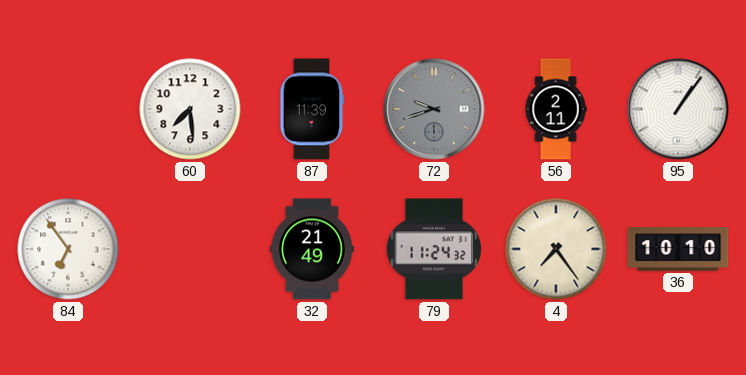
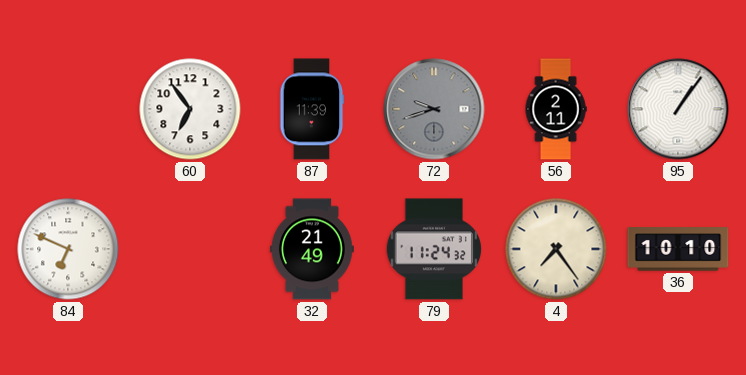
60: 7:29 -> 6:54 (190, 109)
84: 6:54 -> 6:49 (68, 249)
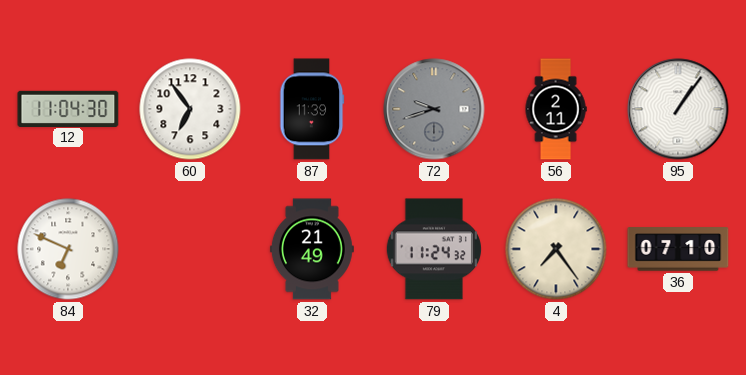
12: none -> 11:04 (68, 108)
36: 10:10 -> 07:10 (678, 249)
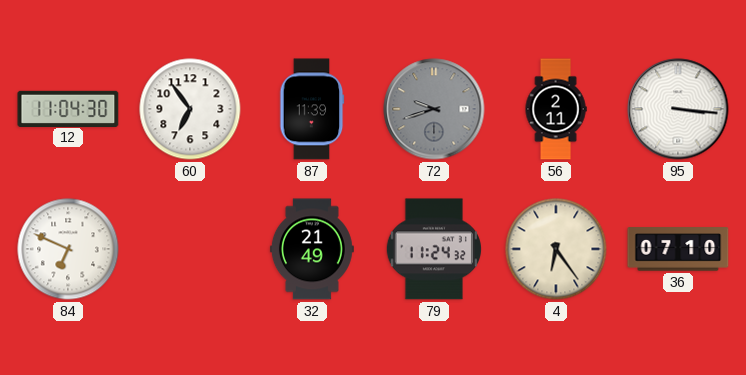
95: 1:06 -> 3:16 (678, 109)
4: 7:24 -> 6:24 (556, 249)
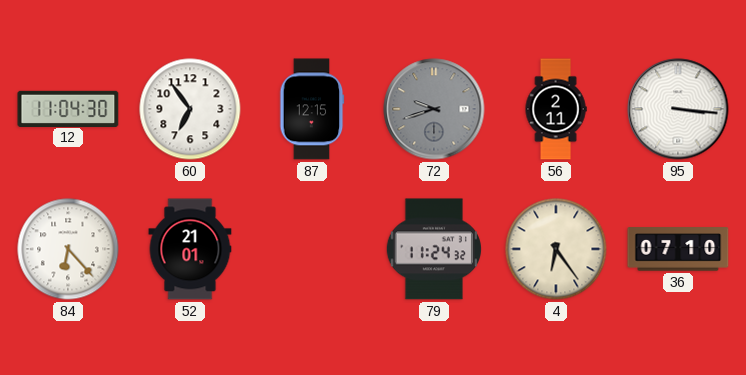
87: 11:39 -> 12:15 (312, 109)
84: 6:49 -> 6:23 (68, 249)
52: none -> 21:01 (190, 249)
32: 21:49 -> none (312, 249)
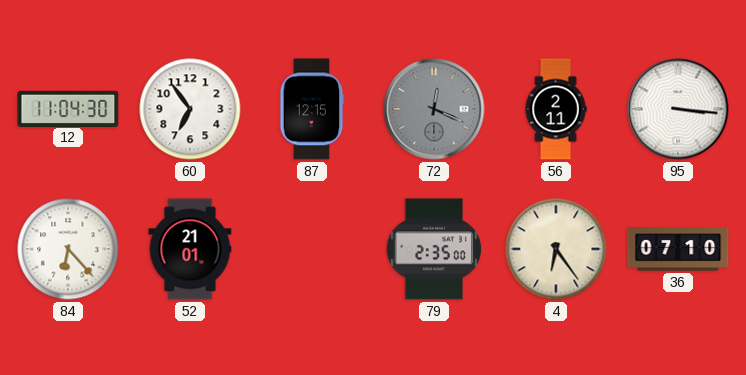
72: 9:42 -> 12:19 (434, 109)
79: 11:24 -> 2:35 (434, 249)
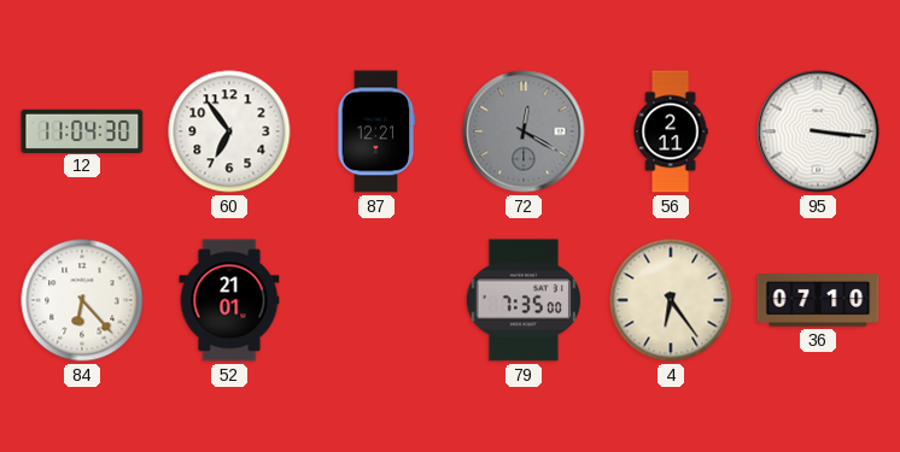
87: 12:15 -> 12:21 (376, 131)
72: 12:19 -> 12:20 (524, 131)
79: 2:35 -> 7:35 (524, 300)
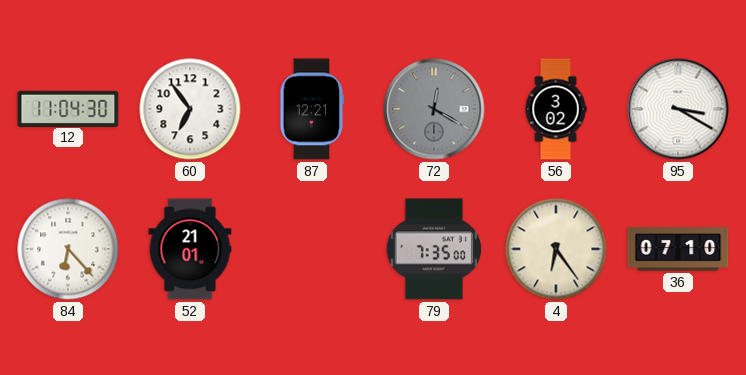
56: 2:11 -> 3:02 (556, 109)
95: 3:16 -> 3:20 (678, 109)
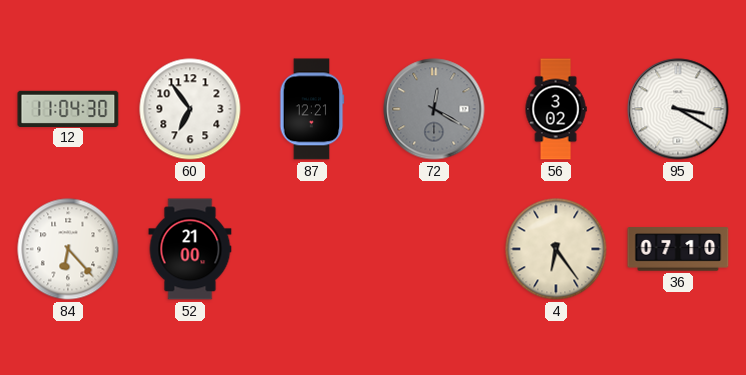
52: 21:01 -> 21:00 (190, 249)
79: 7:35 -> none (434, 249)
